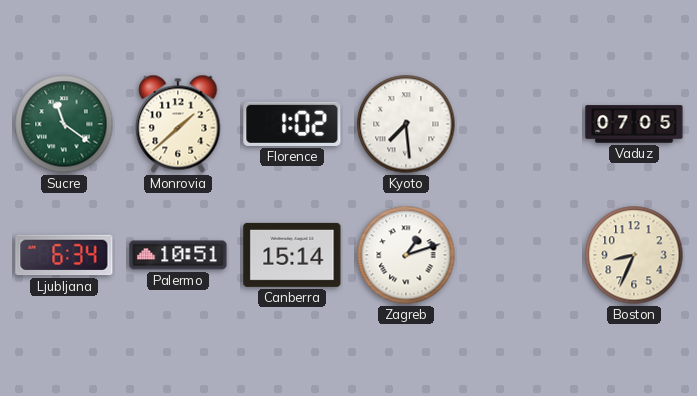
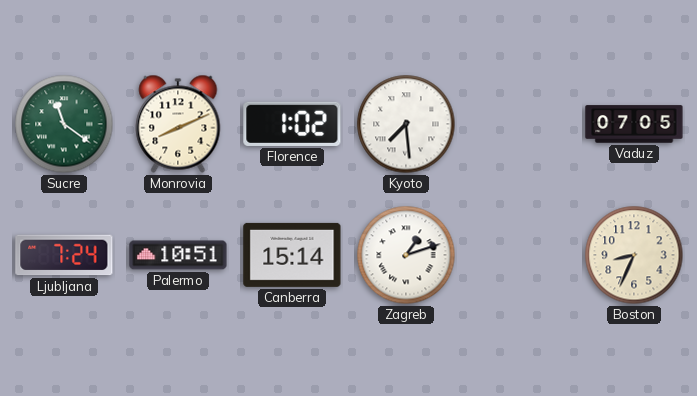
Monrovia: 1:38 -> 8:11 (178, 124)
Ljubljana: 6:34 -> 7:24 (64, 255)
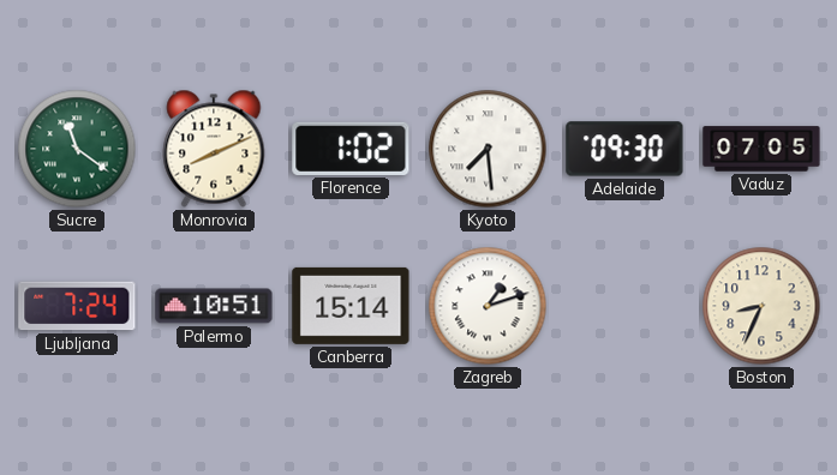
Adelaide: none -> 09:30 (624, 149)
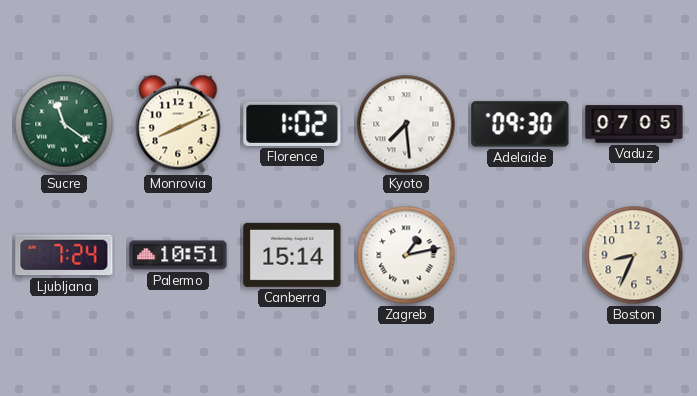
Zagreb: 1:12 -> 1:13 (406, 255)
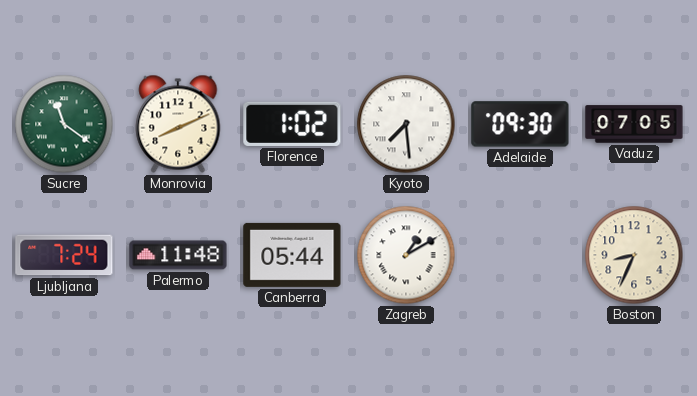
Palermo: 10:51 -> 11:48 (178, 255)
Canberra: 15:14 -> 05:44 (292, 255)
Zagreb: 1:13 -> 1:10 (406, 255)
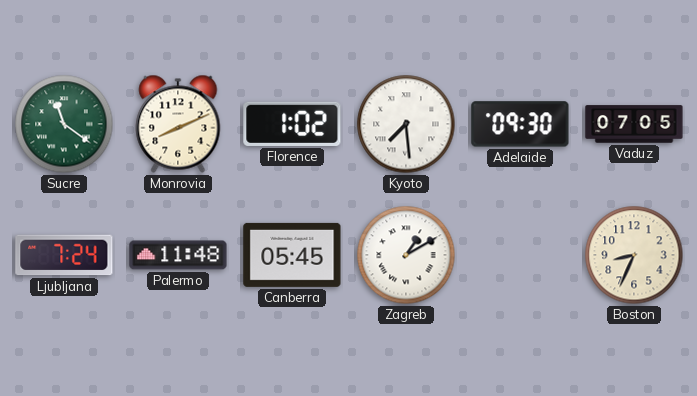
Canberra: 05:44 -> 05:45 (292, 255)
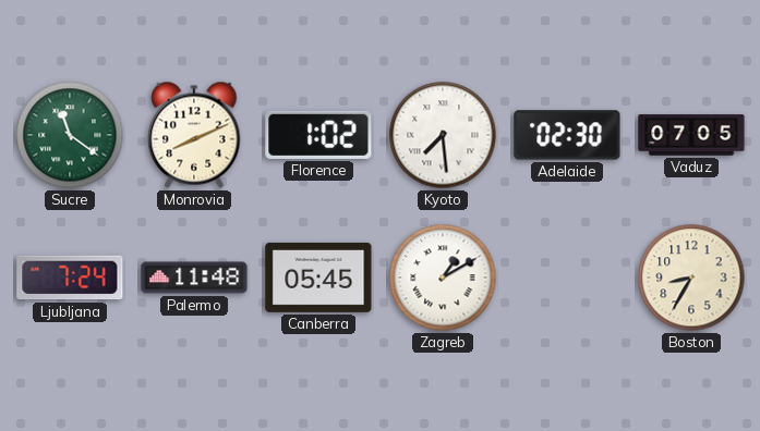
Adelaide: 09:30 -> 02:30 (567, 135)
Boston: 8:34 -> 8:35 (691, 278)
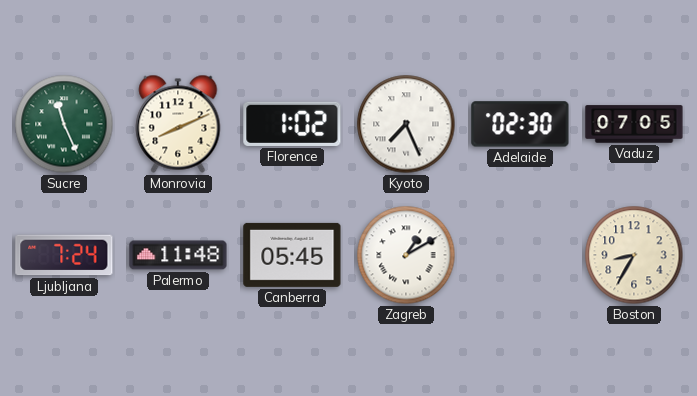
Sucre: 11:21 -> 11:26 (64, 124)
Kyoto: 7:29 -> 7:26 (406, 124)
